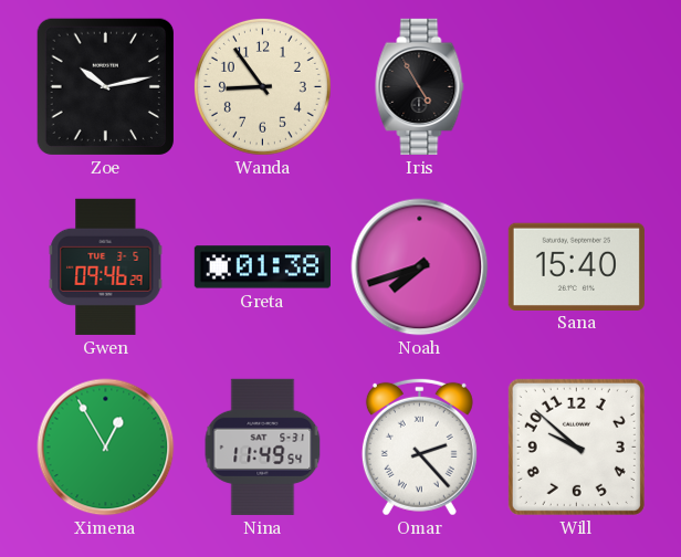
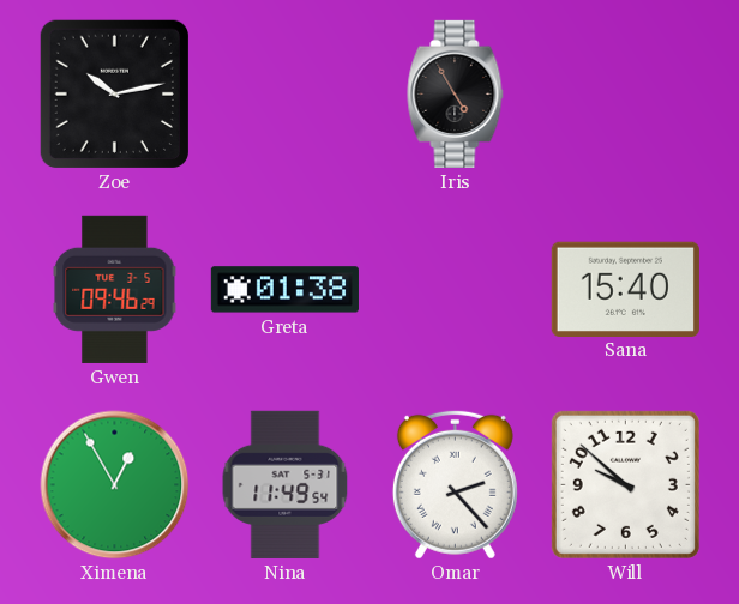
Wanda: 8:54 -> none (262, 86)
Noah: 7:42 -> none (420, 267)
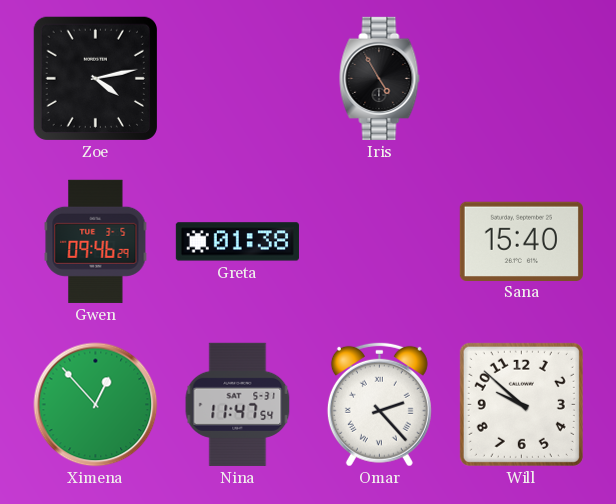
Zoe: 10:13 -> 4:13 (95, 78)
Ximena: 12:55 -> 12:53 (96, 405)
Nina: 11:49 -> 11:47 (238, 404)
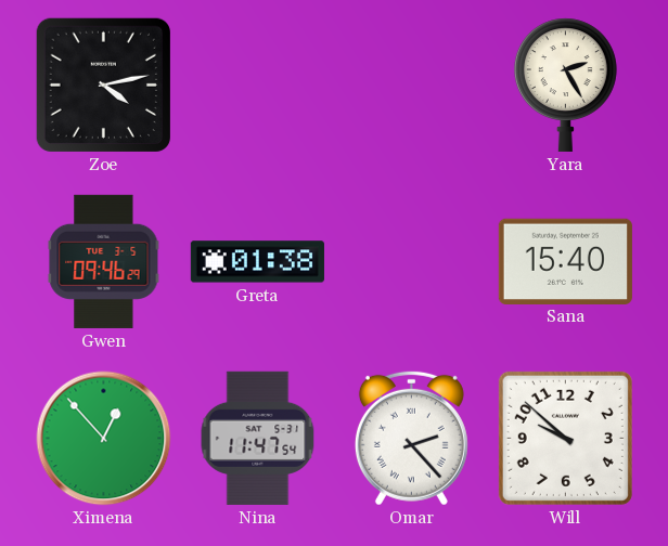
Iris: 4:55 -> none (380, 78)
Yara: none -> 2:25 (565, 84)
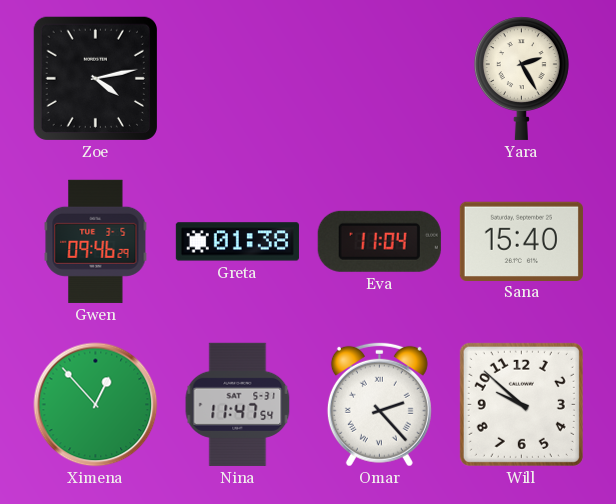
Eva: none -> 11:04 (379, 241)
